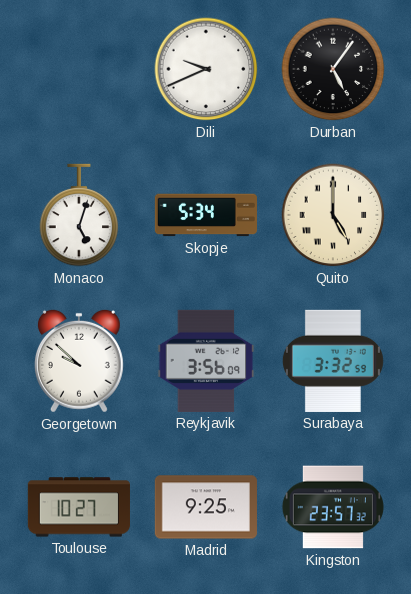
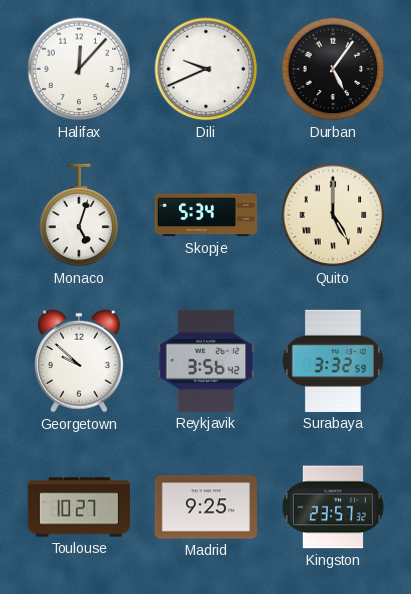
Halifax: none -> 12:07 (79, 69)
Reykjavik: 3:56:09 -> 3:56:42 (206, 361)
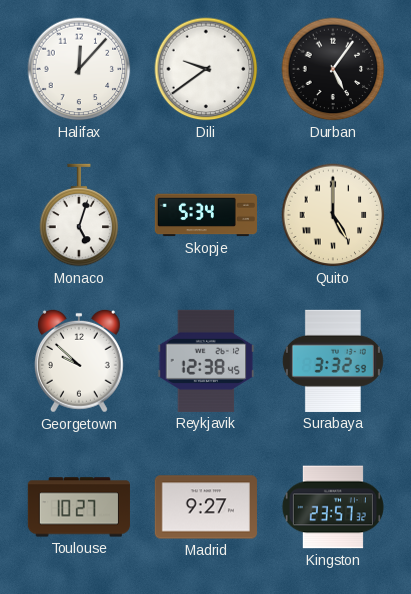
Dili: 9:41 -> 9:39 (206, 69)
Reykjavik: 3:56 -> 12:38 (206, 361)
Madrid: 9:25 -> 9:27 (206, 507)
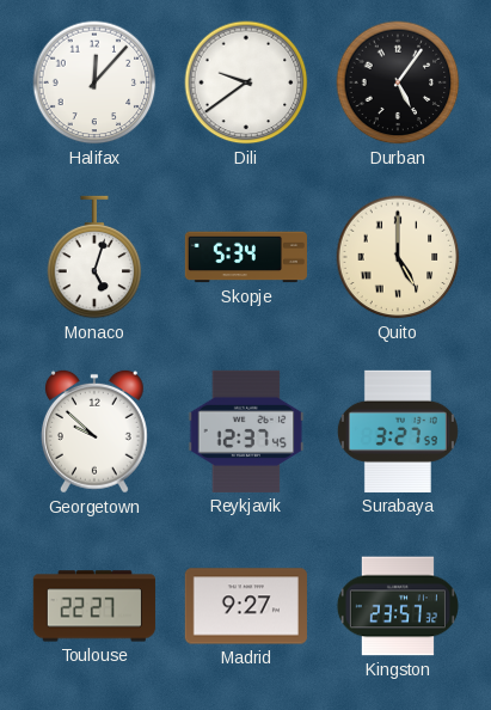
Reykjavik: 12:38 -> 12:37 (246, 431)
Surabaya: 3:32 -> 3:27 (398, 431)
Toulouse: 10:27 -> 22:27 (94, 606)
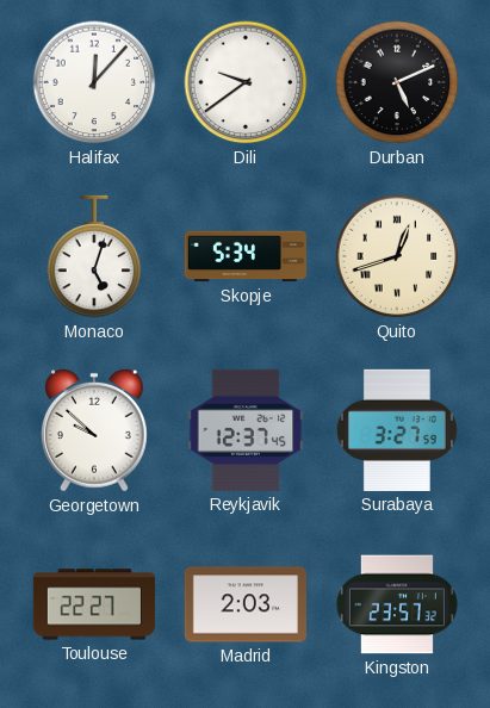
Durban: 5:06 -> 5:11 (397, 82)
Quito: 5:00 -> 12:42 (397, 256)
Madrid: 9:27 -> 2:03 (246, 604)
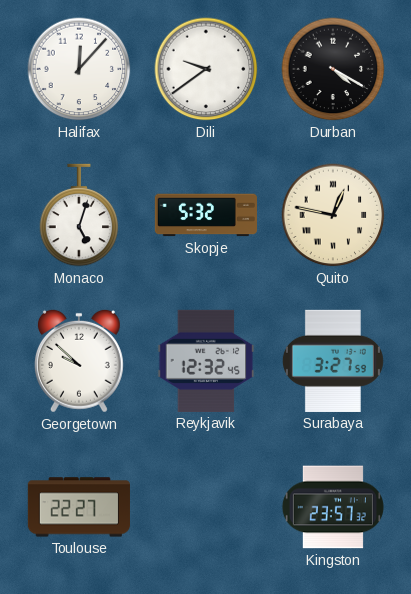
Durban: 5:11 -> 4:20 (333, 69)
Skopje: 5:34 -> 5:32 (205, 215)
Quito: 12:42 -> 12:47 (333, 215)
Reykjavik: 12:37 -> 12:32 (206, 361)
Madrid: 2:03 -> none (246, 604)
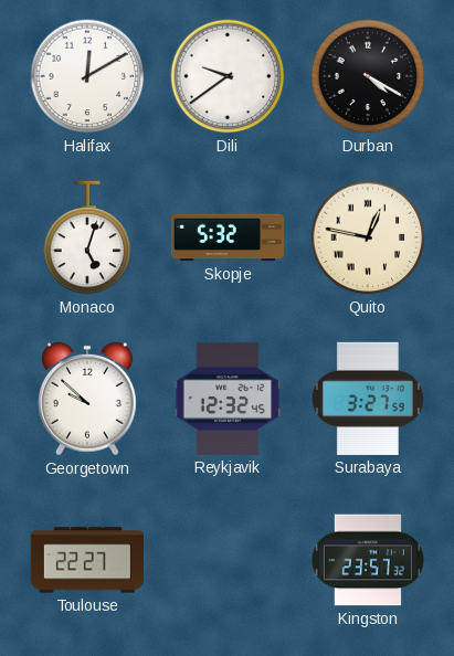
Halifax: 12:07 -> 12:10 (87, 76)
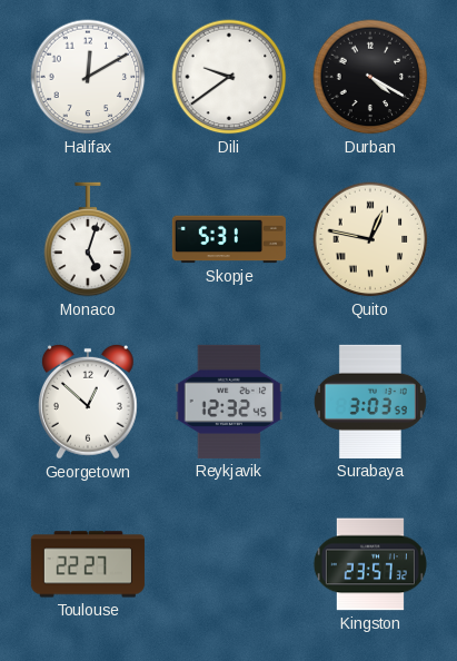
Skopje: 5:32 -> 5:31 (228, 239)
Georgetown: 9:52 -> 12:52 (88, 402)
Surabaya: 3:27 -> 3:03 (370, 402)
